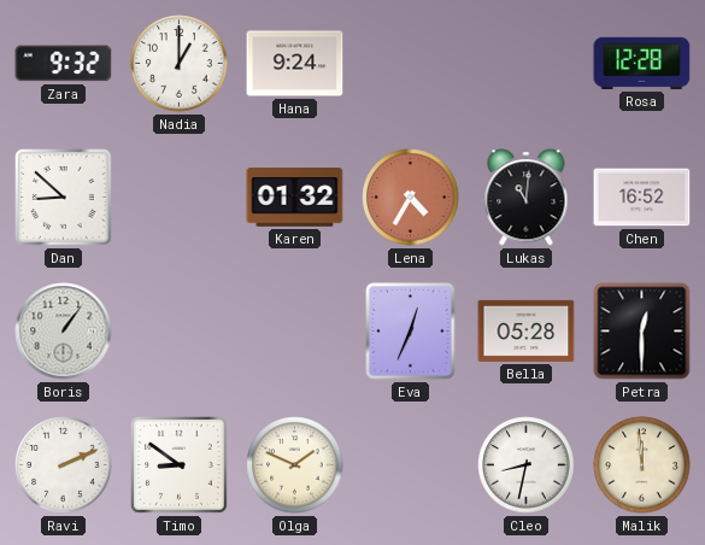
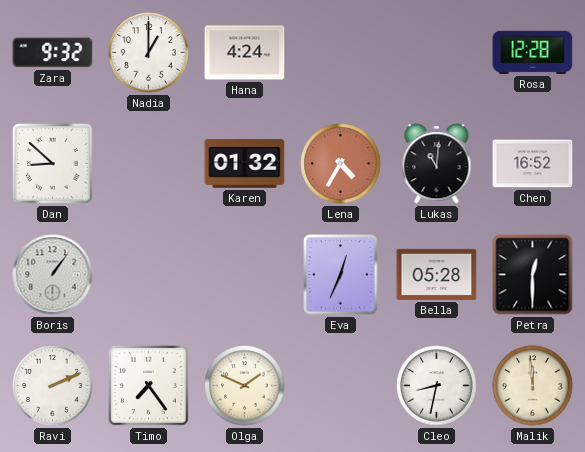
Hana: 9:24 -> 4:24 (245, 53)
Timo: 8:51 -> 7:24 (149, 386)
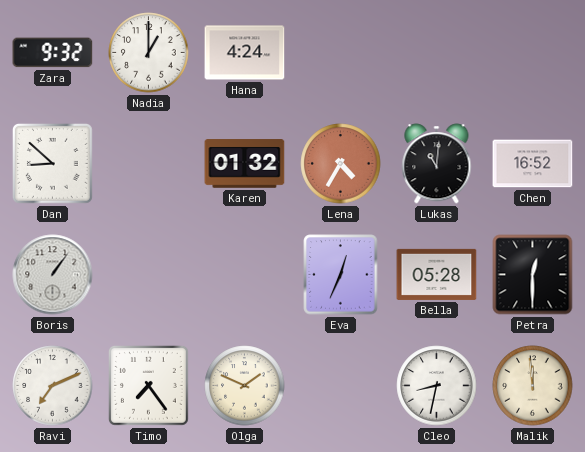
Rosa: 12:28 -> none (533, 52)
Ravi: 2:11 -> 7:11 (53, 386)
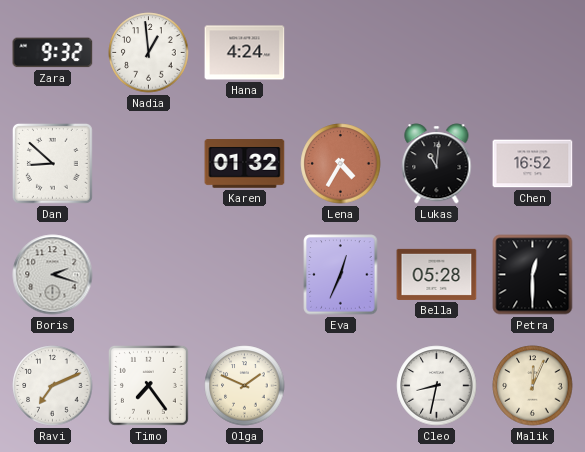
Nadia: 1:00 -> 12:59 (149, 53)
Boris: 1:06 -> 2:18 (53, 275)
Malik: 11:59 -> 12:04 (533, 386)
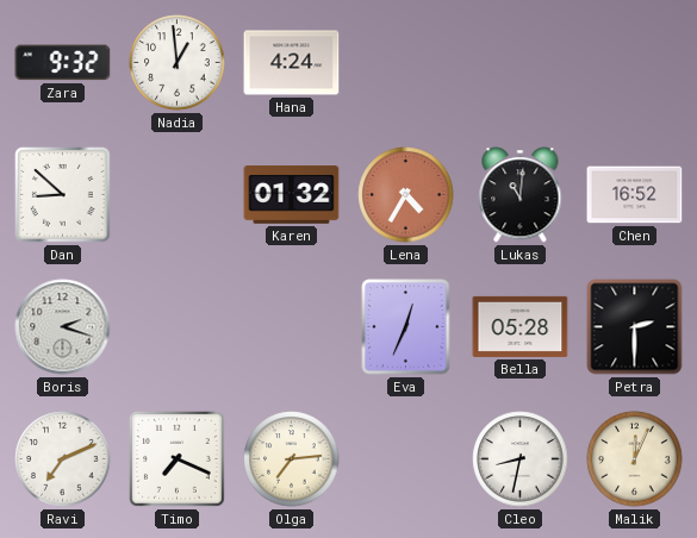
Petra: 12:30 -> 2:30 (635, 327)
Timo: 7:24 -> 7:19 (178, 459)
Olga: 1:49 -> 7:14 (292, 459)
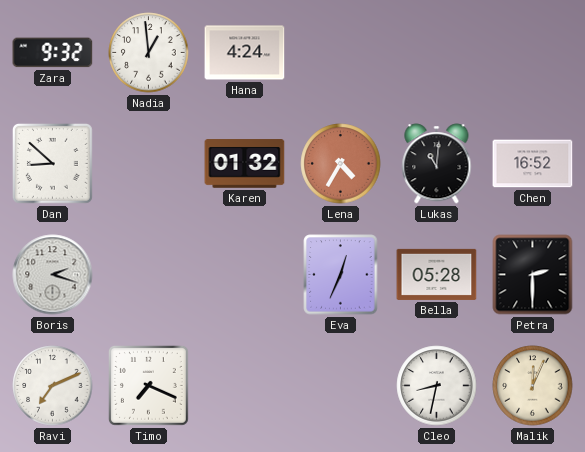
Olga: 7:14 -> none (292, 459)
